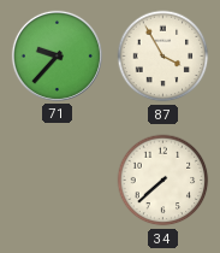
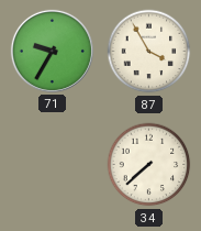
71: 9:37 -> 9:35 (52, 51)
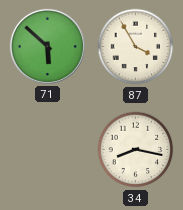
71: 9:35 -> 5:52 (47, 46)
34: 7:38 -> 8:17 (136, 150)
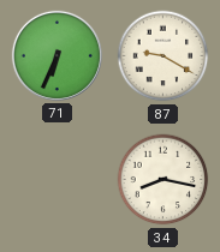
71: 5:52 -> 6:34 (57, 55)
87: 3:55 -> 9:20 (163, 56)
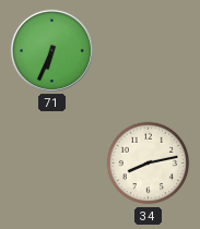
87: 9:20 -> none (163, 56)
34: 8:17 -> 8:13 (149, 164)
